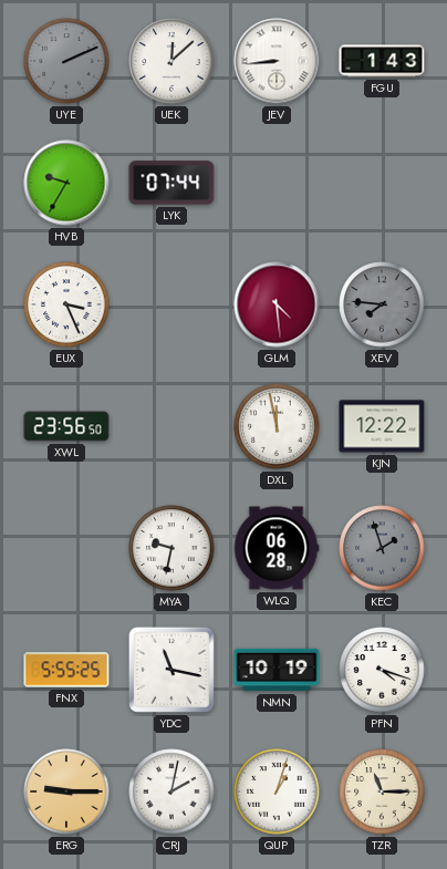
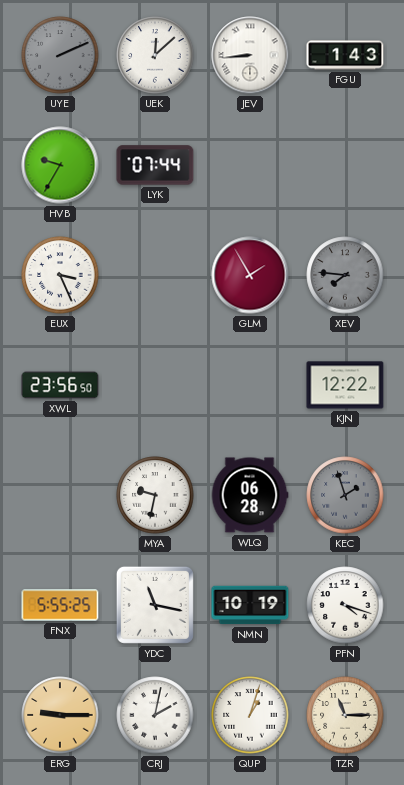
GLM: 4:29 -> 1:55 (250, 275)
DXL: 11:58 -> none (277, 426)
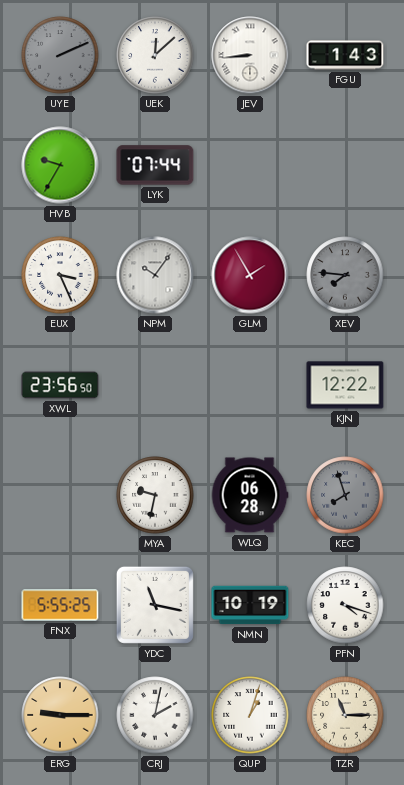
NPM: none -> 10:06 (155, 275)
KEC: 1:57 -> 7:57 (345, 495)
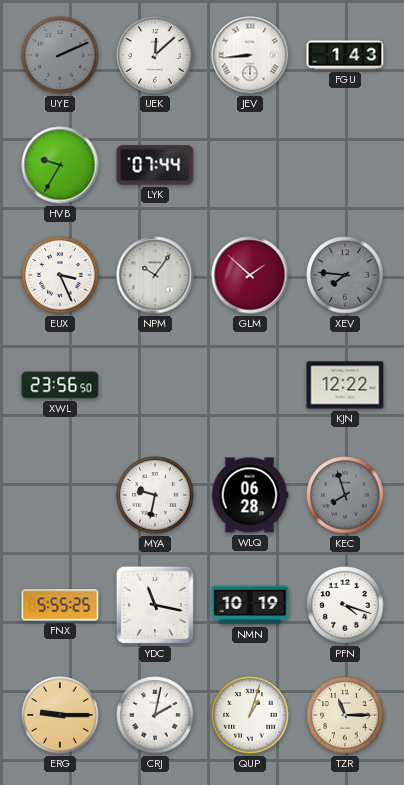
GLM: 1:55 -> 1:52 (250, 275)
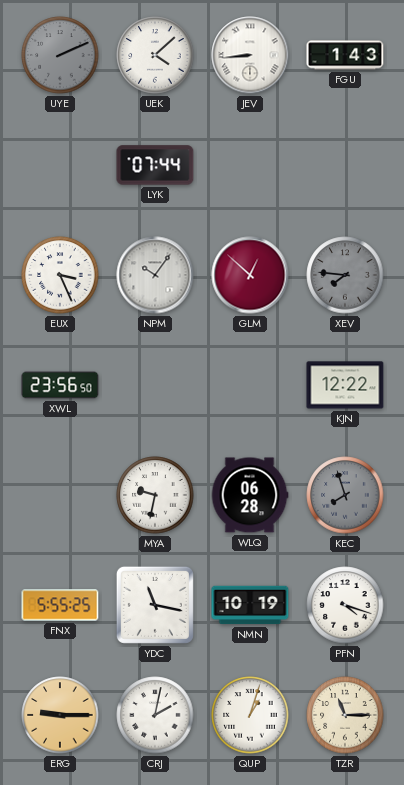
UEK: 12:08 -> 4:08 (155, 55)
HVB: 9:35 -> none (60, 165)
GLM: 1:52 -> 12:52 (250, 275)
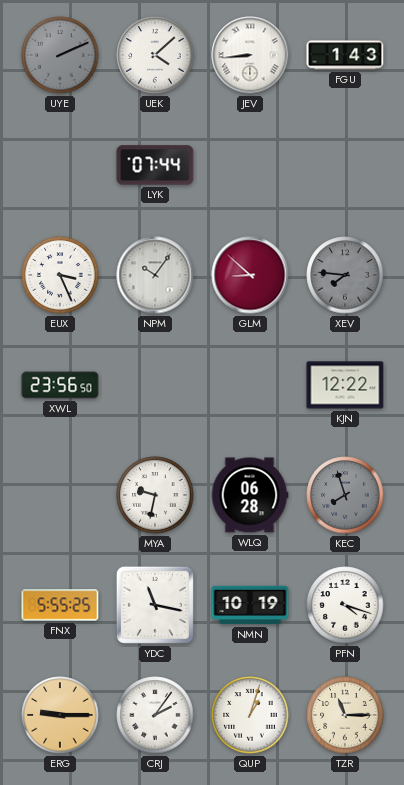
GLM: 12:52 -> 8:52 (250, 275)
CRJ: 2:02 -> 2:06 (155, 715)
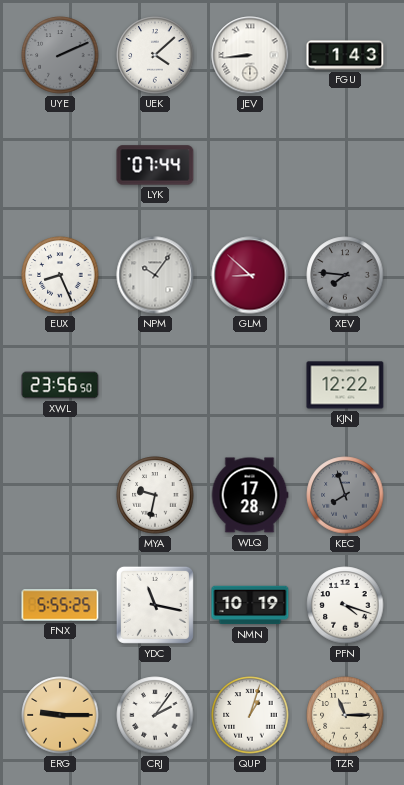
EUX: 3:26 -> 8:26 (60, 275)
WLQ: 06:28 -> 17:28 (250, 495)
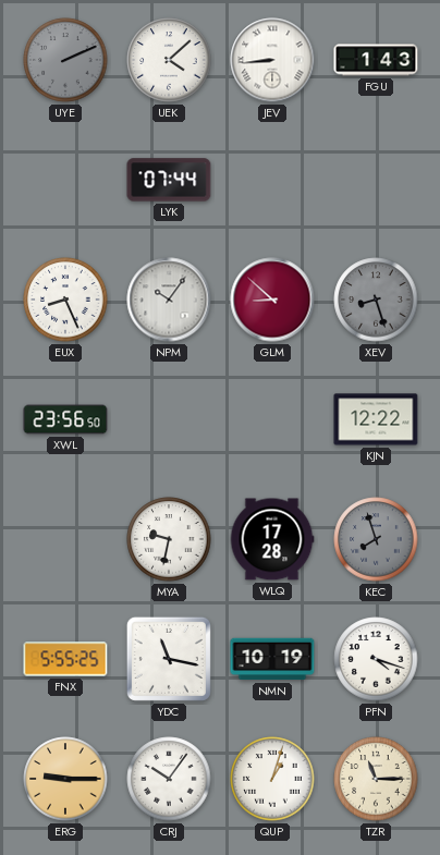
XEV: 7:46 -> 8:27 (376, 300)
CRJ: 2:06 -> 10:06 (169, 779)
